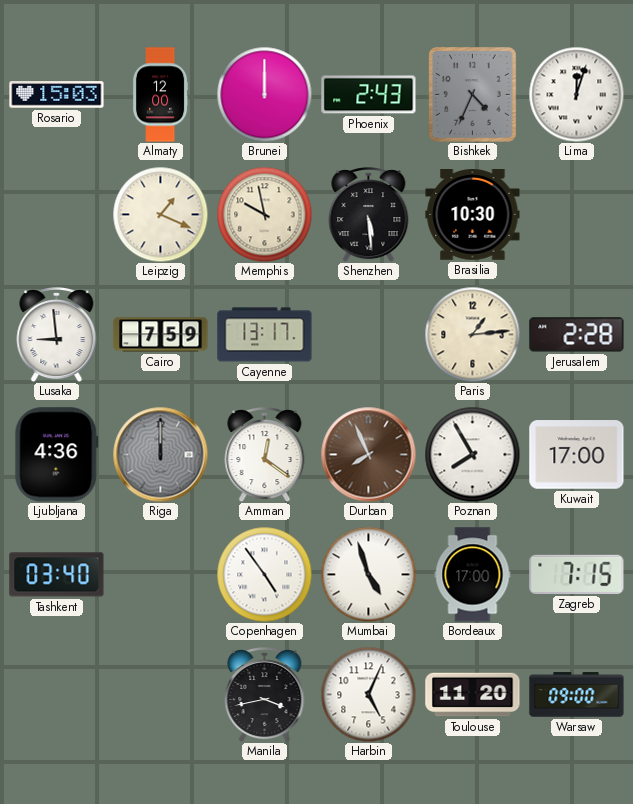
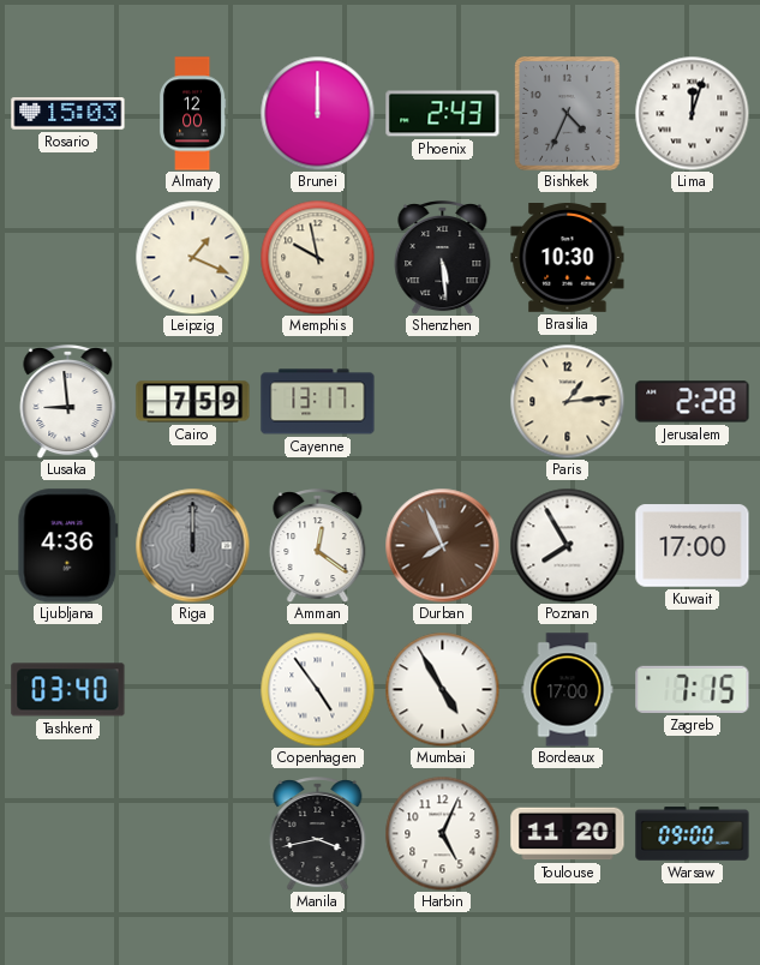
Mumbai: 4:57 -> 4:55 (442, 689)
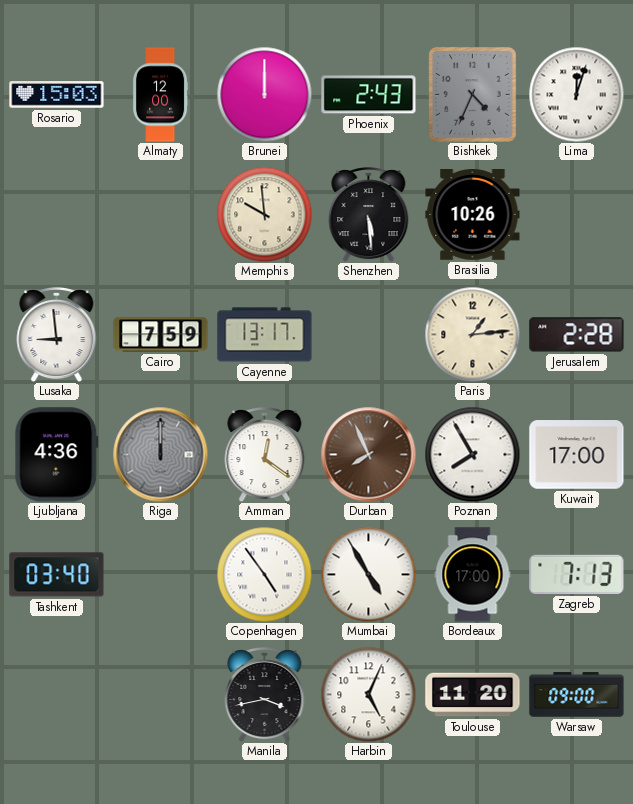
Leipzig: 1:19 -> none (192, 257)
Memphis: 9:58 -> 9:59 (264, 214)
Brasilia: 10:30 -> 10:26 (473, 215)
Zagreb: 7:15 -> 7:13 (577, 574)
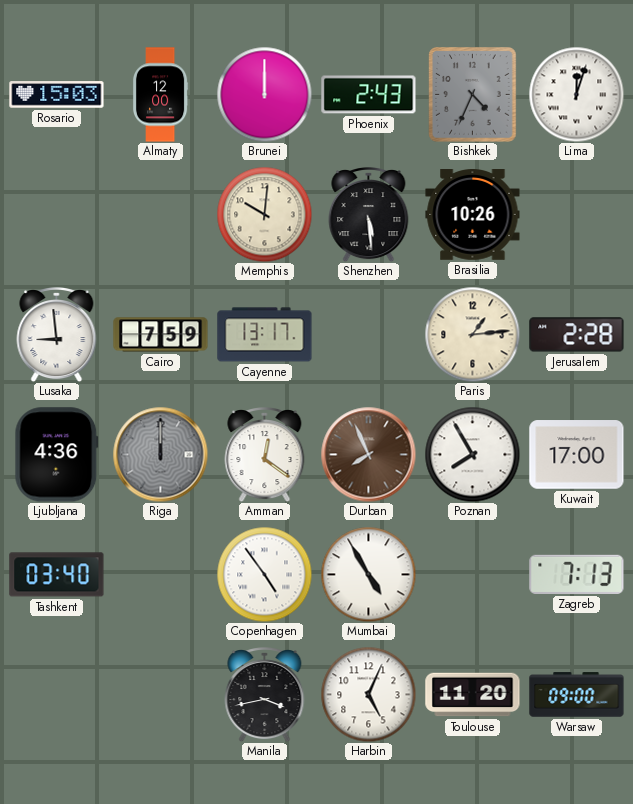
Memphis: 9:59 -> 10:01 (264, 214)
Bordeaux: 17:00 -> none (473, 575)
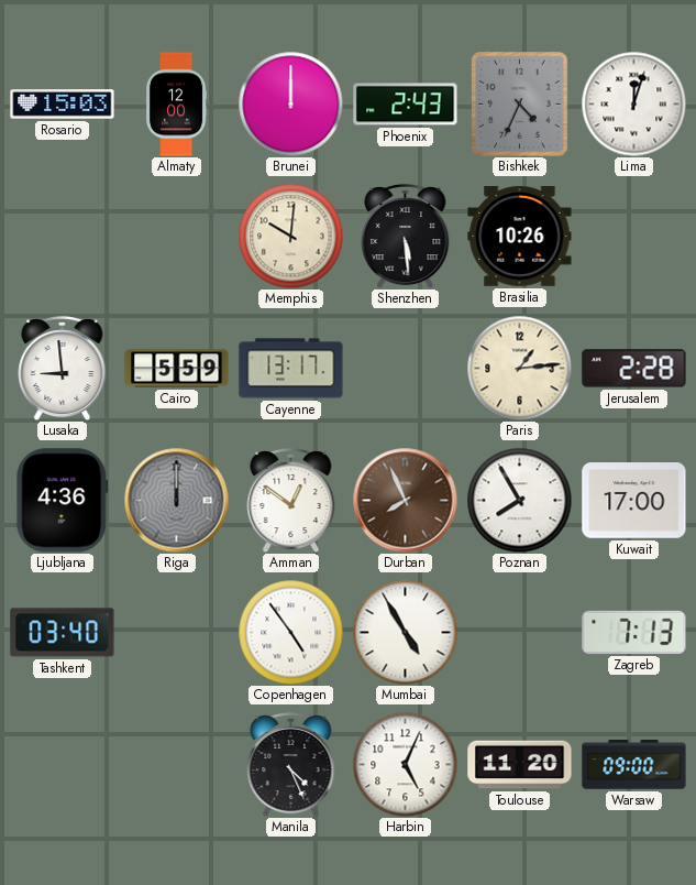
Cairo: 7:59 -> 5:59 (177, 369)
Amman: 12:21 -> 12:51 (291, 501)
Manila: 3:43 -> 4:26 (291, 765)
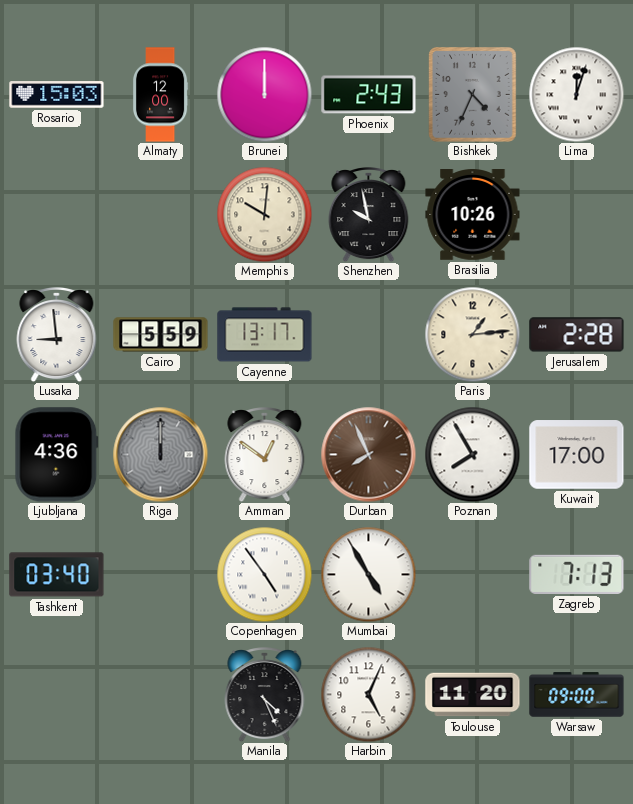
Shenzhen: 5:29 -> 9:58 (369, 215)
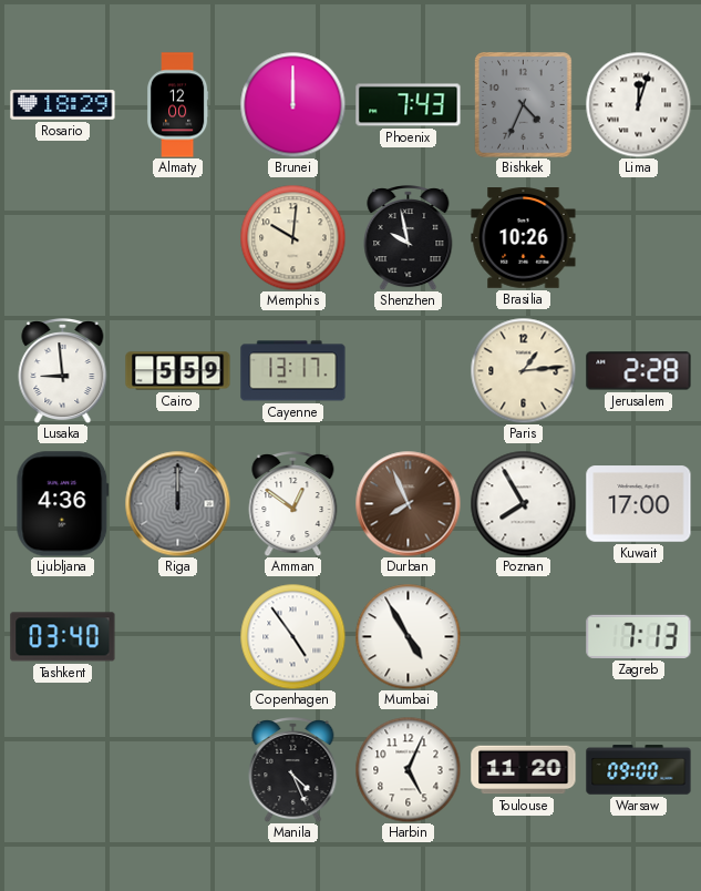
Rosario: 15:03 -> 18:29 (63, 105)
Phoenix: 2:43 -> 7:43 (409, 105)
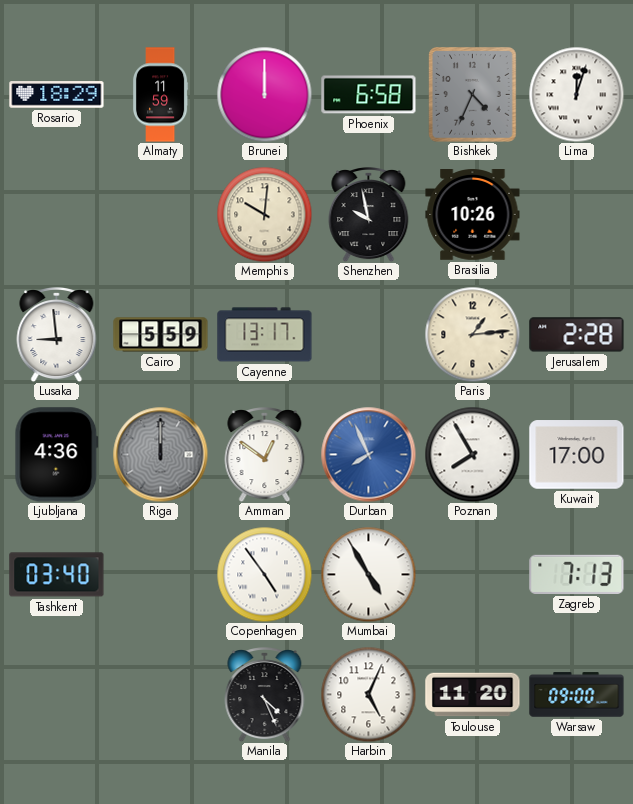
Almaty: 12:00 -> 11:59 (160, 95)
Phoenix: 7:43 -> 6:58 (369, 95)
Durban dial: brown -> blue (368, 454)
